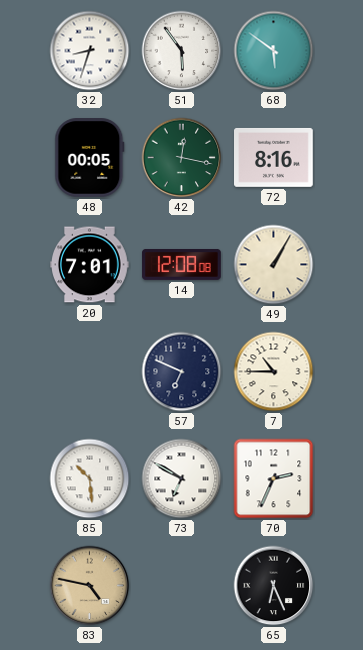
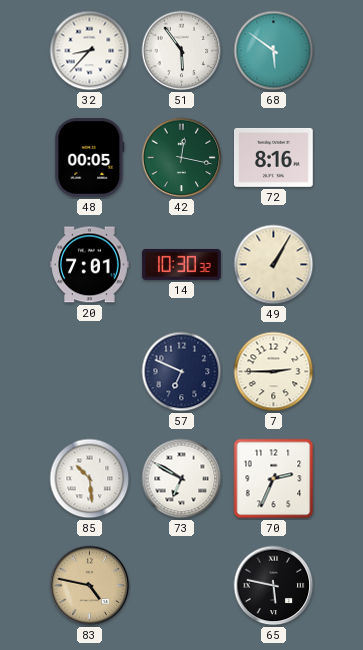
32: 8:33 -> 8:37 (90, 51)
14: 12:08 -> 10:30 (182, 264)
7: 10:45 -> 2:45 (274, 372)
65: 6:26 -> 5:47 (274, 586)
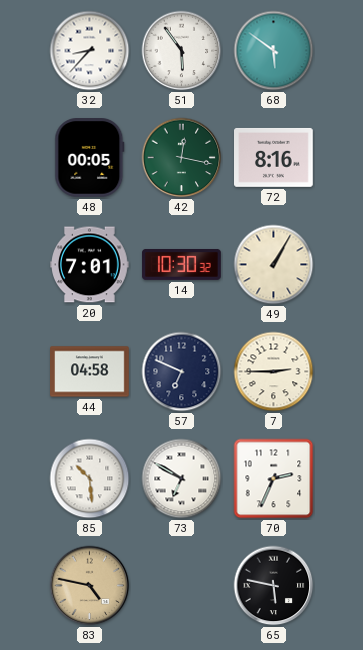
44: none -> 04:58 (90, 372)
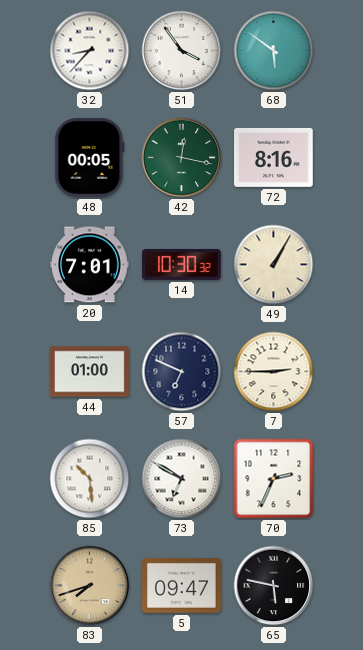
51: 5:54 -> 3:54 (182, 51)
44: 04:58 -> 01:00 (90, 372)
83: 4:47 -> 7:42 (90, 586)
5: none -> 09:47 (182, 586)
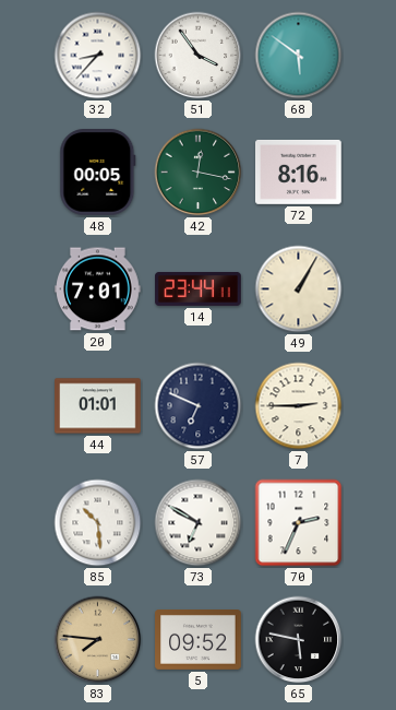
14: 10:30 -> 23:44 (199, 288)
44: 01:00 -> 01:01 (98, 406)
83: 7:42 -> 7:46 (98, 640)
5: 09:47 -> 09:52 (199, 640)
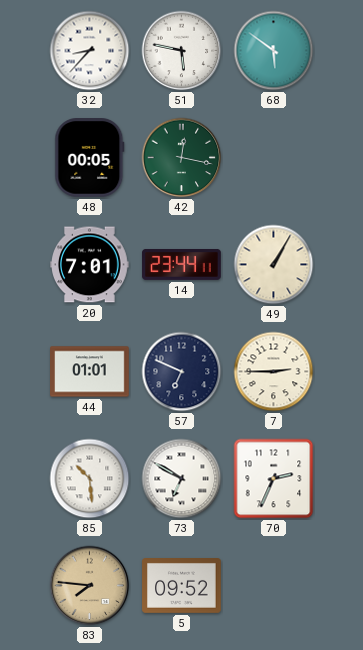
51: 3:54 -> 5:47 (182, 51)
72: 8:16 -> none (299, 171)
65: 5:47 -> none (299, 640)
